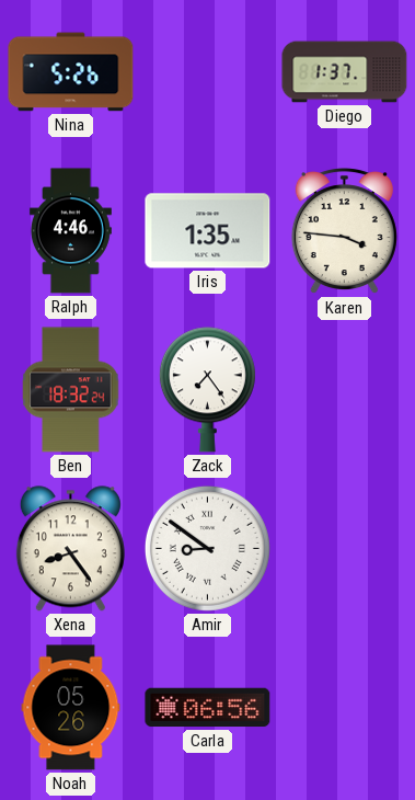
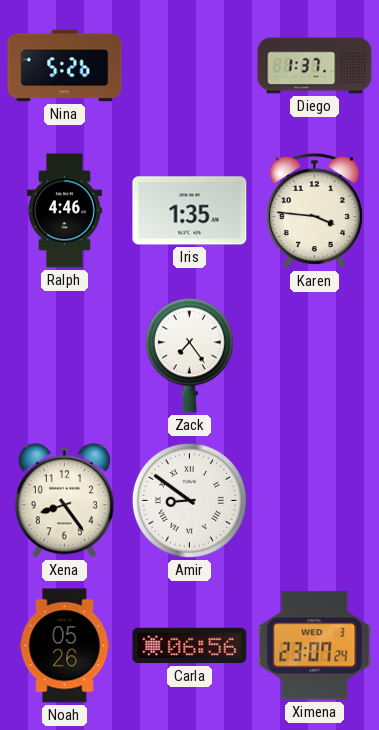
Ben: 18:32 -> none (71, 390)
Ximena: none -> 23:07 (315, 646)
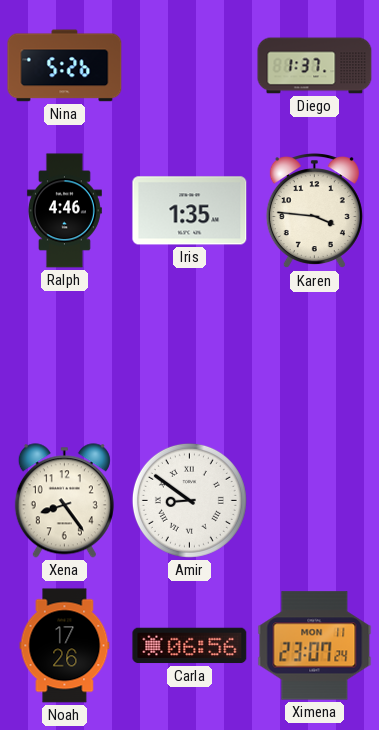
Zack: 7:24 -> none (189, 356)
Noah: 05:26 -> 17:26 (65, 646)
Ximena date: WED 3 -> MON 11 (315, 646)
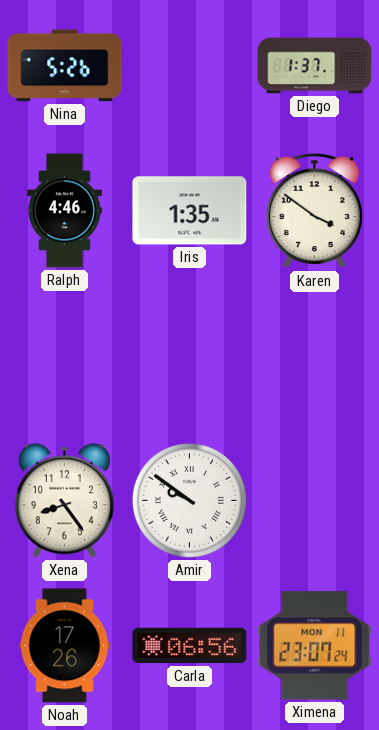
Karen: 3:46 -> 3:51 (314, 211)
Amir: 8:51 -> 9:51 (189, 500)
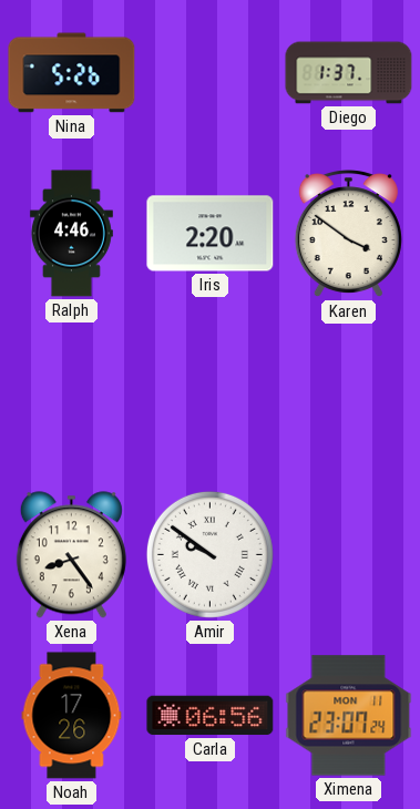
Iris: 1:35 -> 2:20 (211, 234)
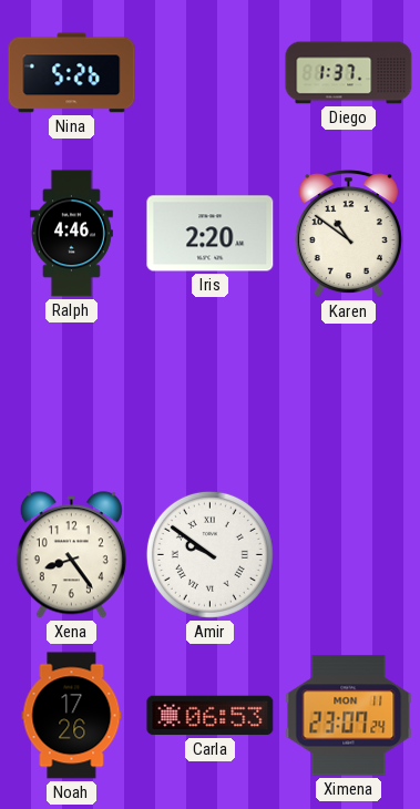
Karen: 3:51 -> 10:51 (348, 234)
Carla: 06:56 -> 06:53 (211, 716)
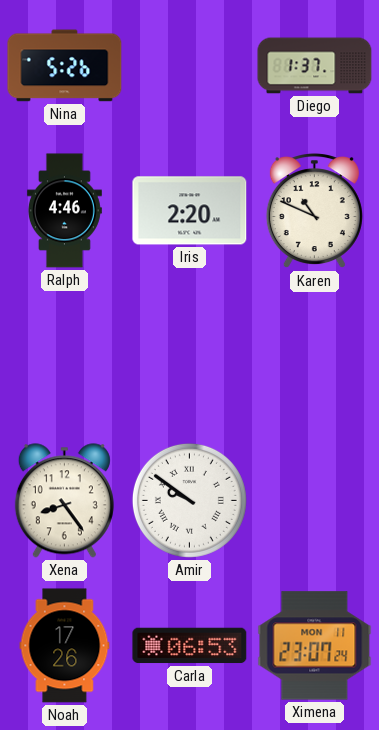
Karen: 10:51 -> 10:49 (314, 211)
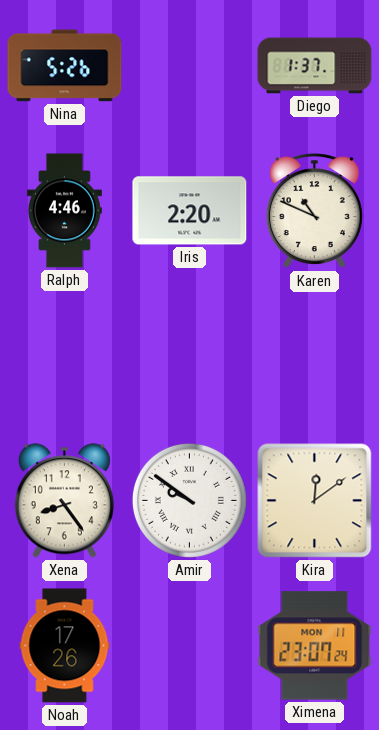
Kira: none -> 12:09 (315, 501)
Carla: 06:53 -> none (190, 646)
